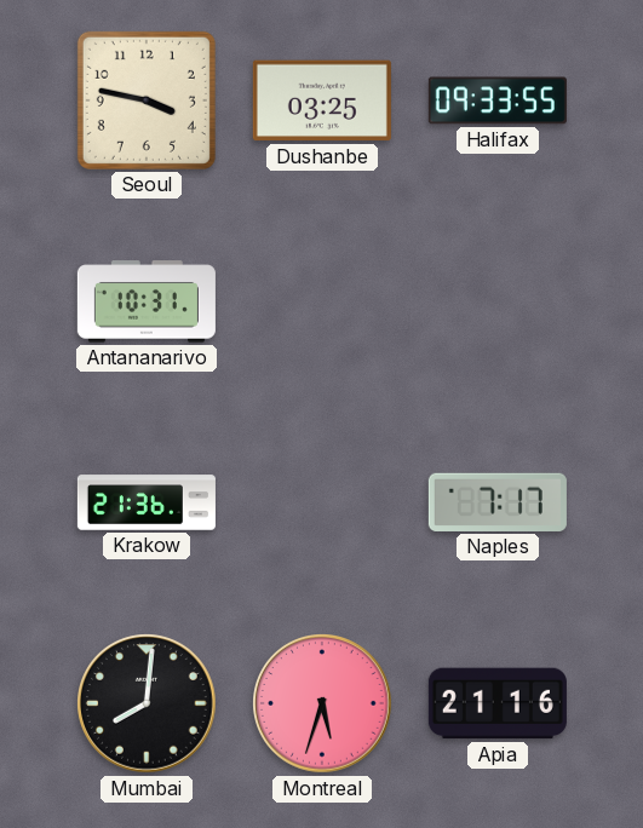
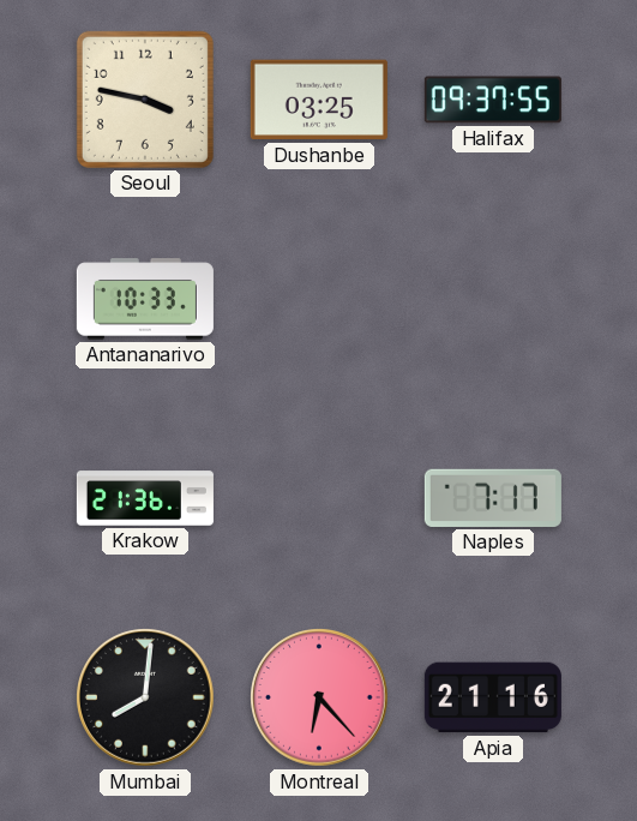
Halifax: 09:33 -> 09:37 (493, 100)
Antananarivo: 10:31 -> 10:33 (145, 299)
Montreal: 5:33 -> 6:23 (320, 699)
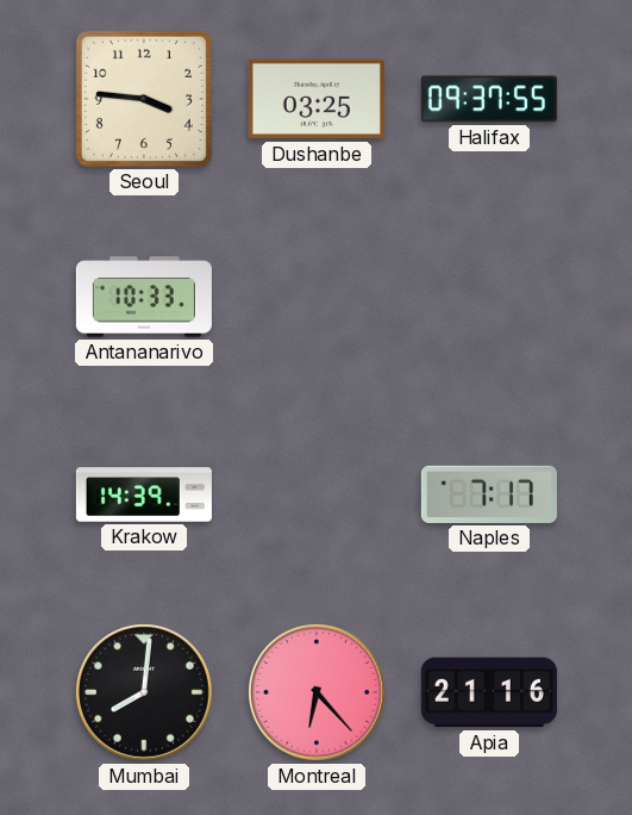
Seoul: 3:47 -> 3:46 (144, 99)
Krakow: 21:36 -> 14:39 (144, 494)
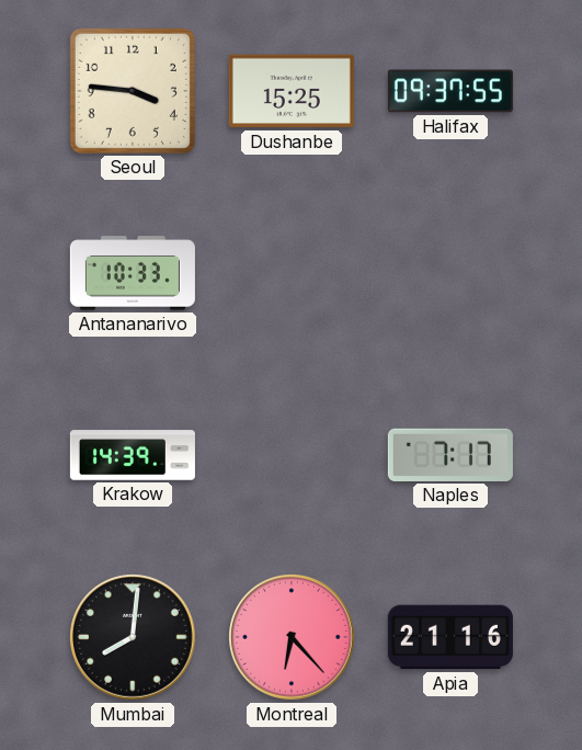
Dushanbe: 03:25 -> 15:25 (292, 91)
